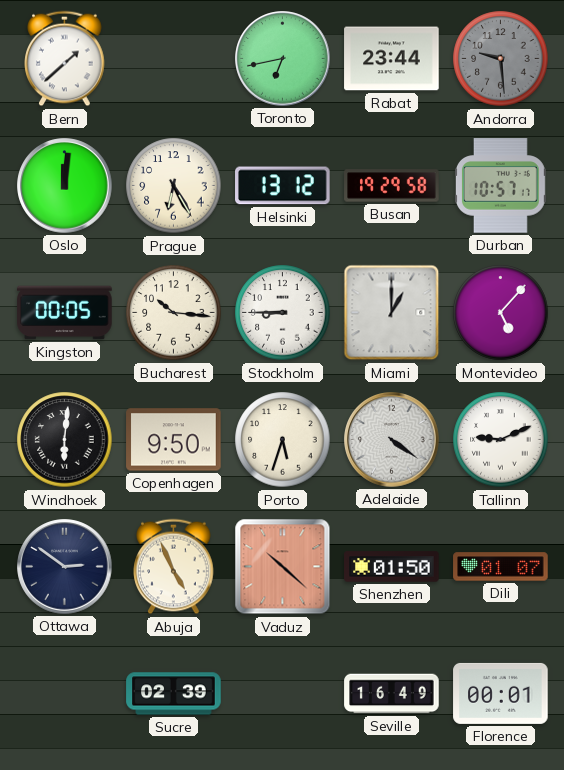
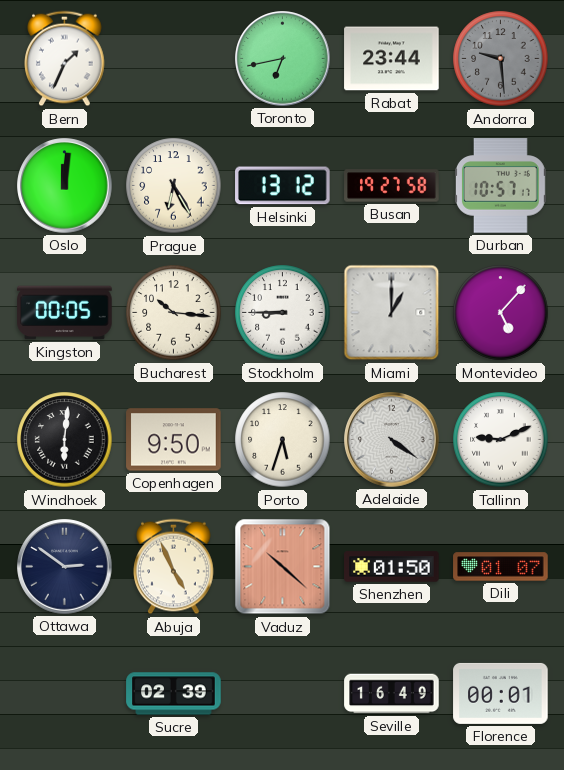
Bern: 1:38 -> 1:34 (65, 59)
Busan: 19:29 -> 19:27 (392, 186)
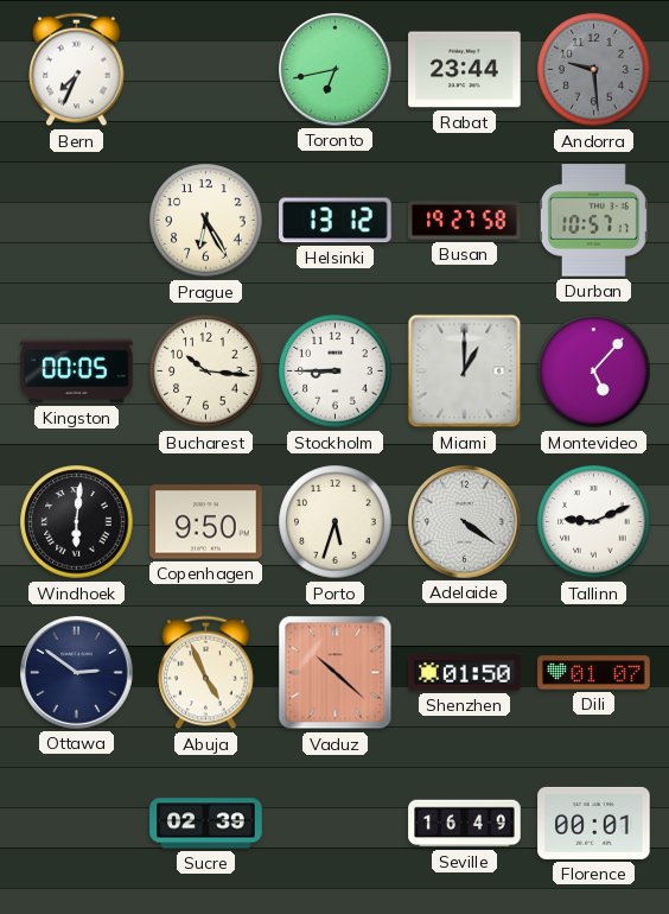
Bern: 1:34 -> 7:34 (77, 70)
Oslo: 12:01 -> none (65, 186)
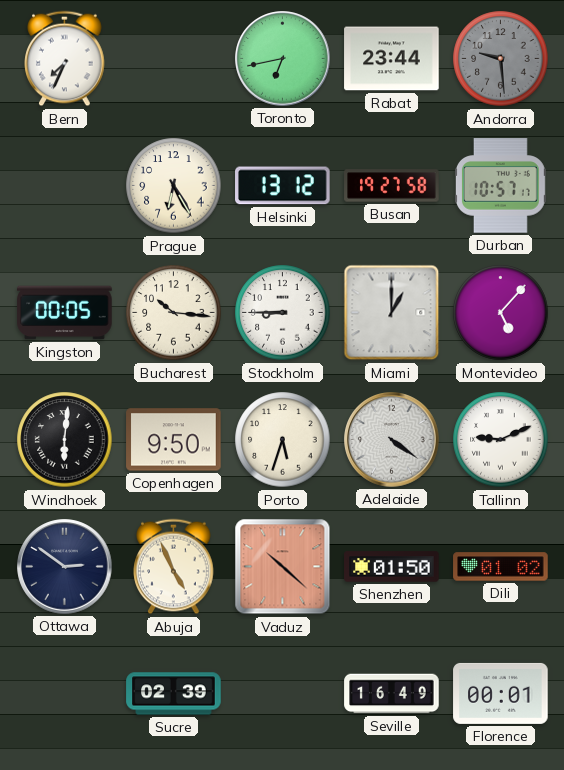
Dili: 01:07 -> 01:02 (501, 567)
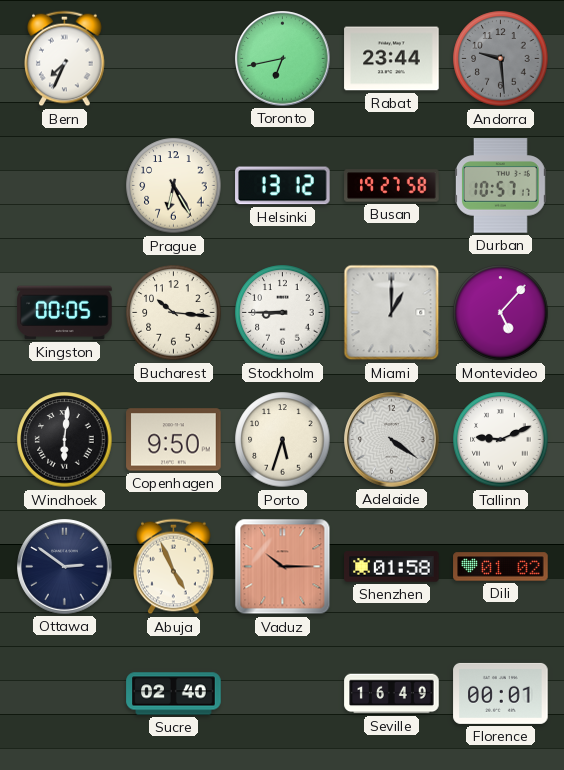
Vaduz: 10:22 -> 10:15 (283, 567)
Shenzhen: 01:50 -> 01:58 (392, 567)
Sucre: 02:39 -> 02:40 (174, 694)
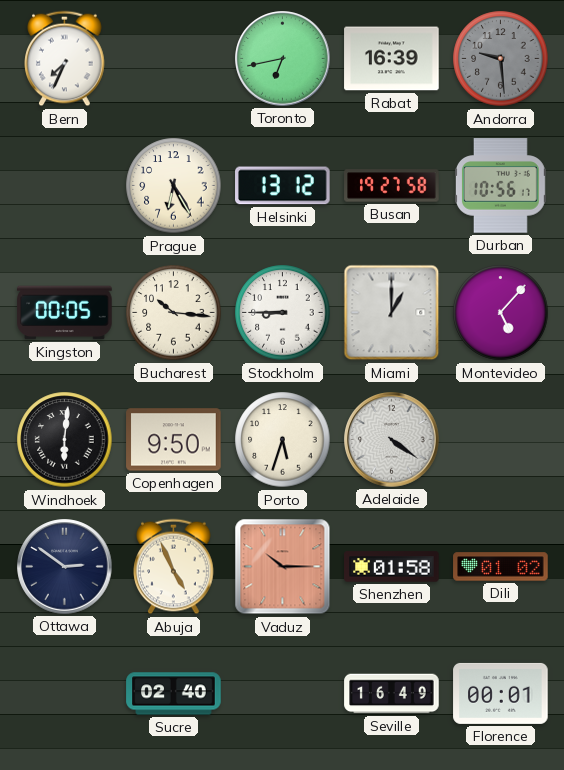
Rabat: 23:44 -> 16:39 (392, 59)
Durban: 10:57 -> 10:56 (500, 186)
Tallinn: 9:11 -> none (501, 440)
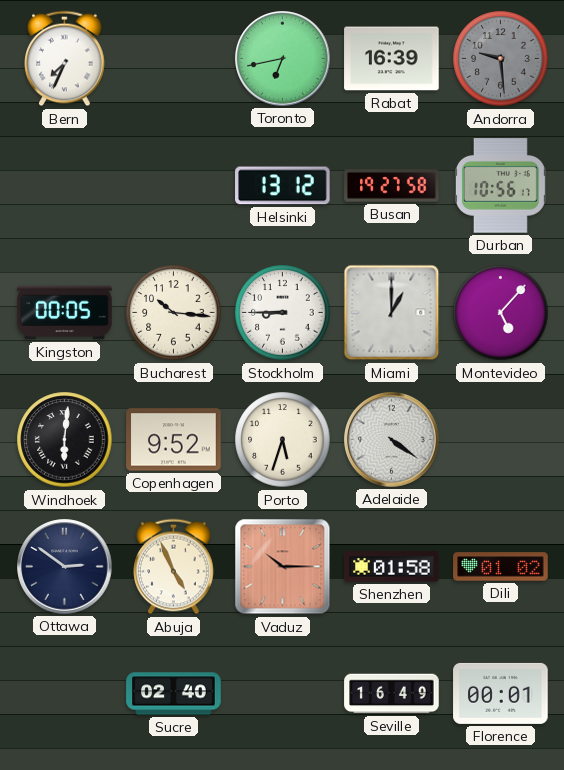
Prague: 6:25 -> none (174, 186)
Copenhagen: 9:50 -> 9:52 (174, 440)
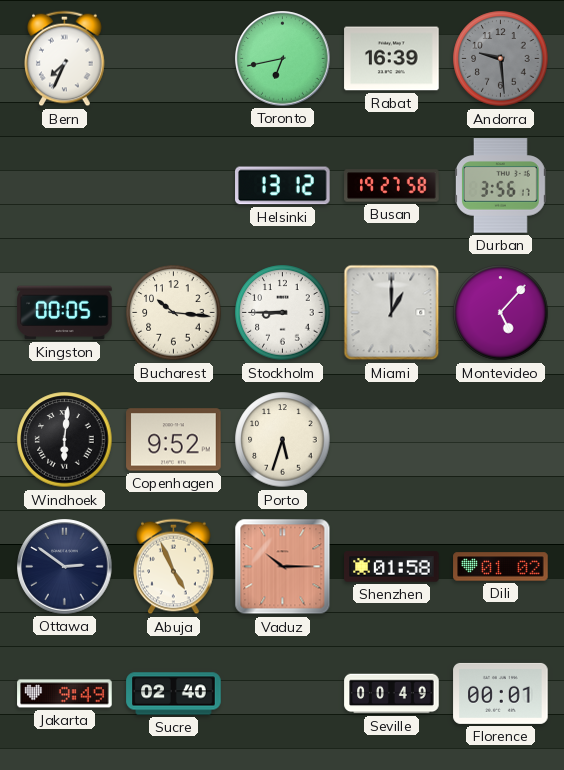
Durban: 10:56 -> 3:56 (500, 186)
Adelaide: 4:21 -> none (392, 440)
Jakarta: none -> 9:49 (65, 694)
Seville: 16:49 -> 00:49 (392, 694)
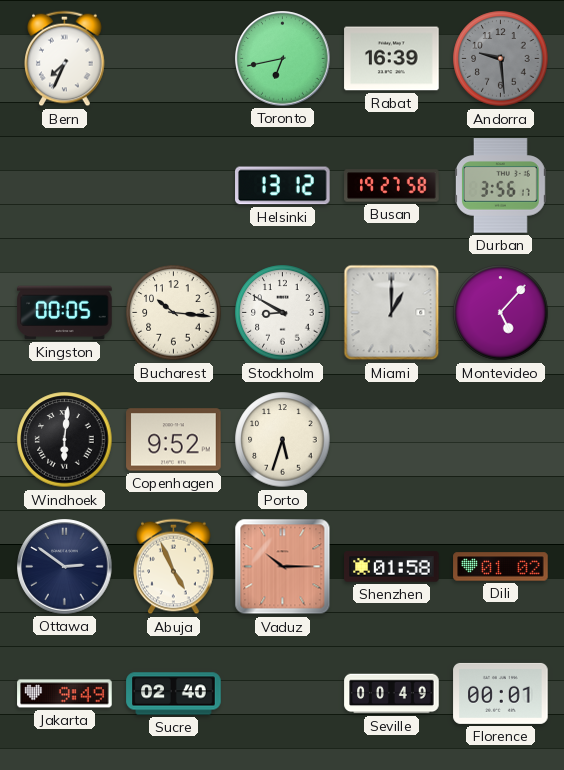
Stockholm: 8:45 -> 8:50 (283, 313)
